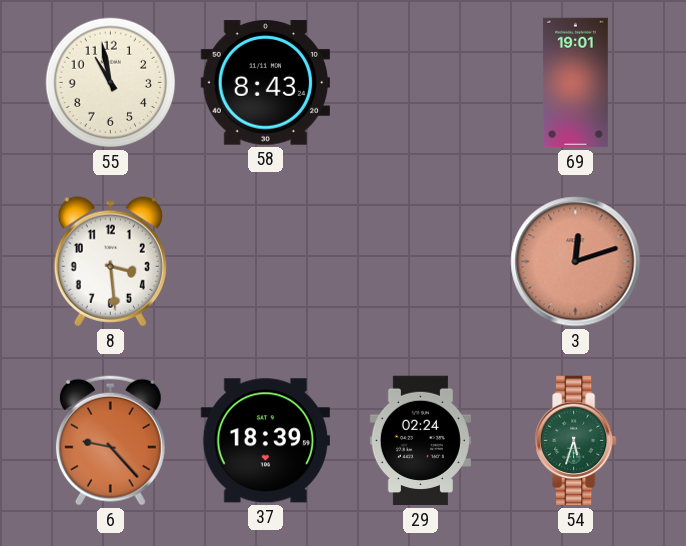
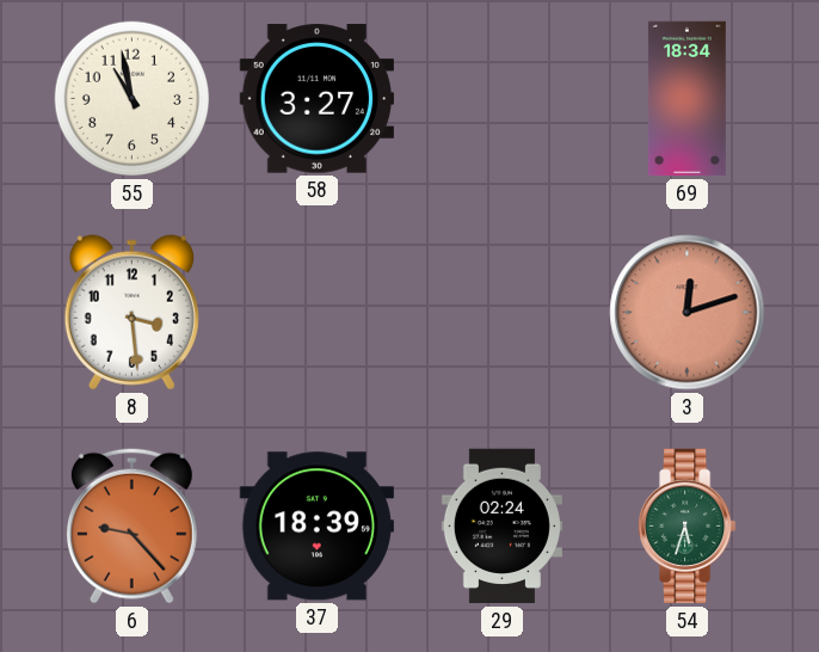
58: 8:43 -> 3:27 (316, 99)
69: 19:01 -> 18:34 (686, 99)
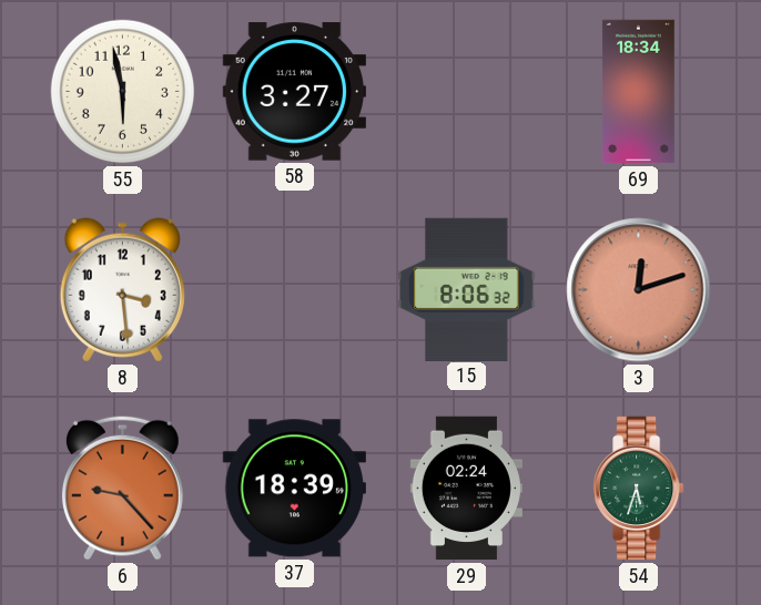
55: 10:58 -> 5:58 (123, 92)
15: none -> 8:06 (467, 289)
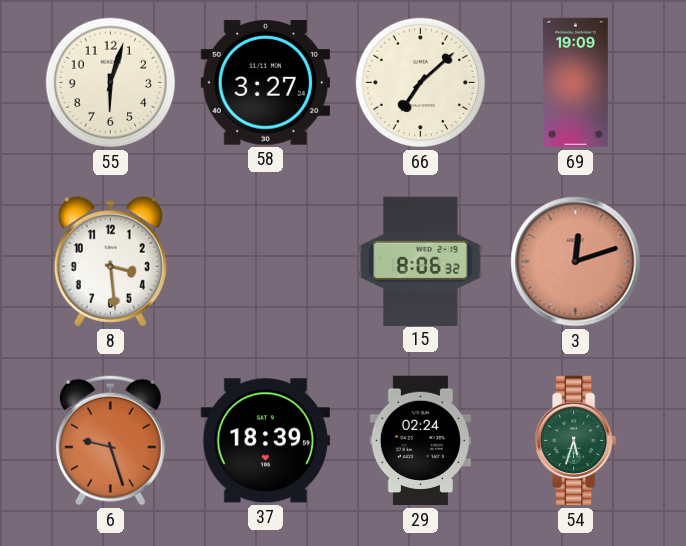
55: 5:58 -> 6:03 (111, 83)
66: none -> 7:08 (421, 83)
69: 18:34 -> 19:09 (575, 83)
6: 9:23 -> 9:27 (110, 440)
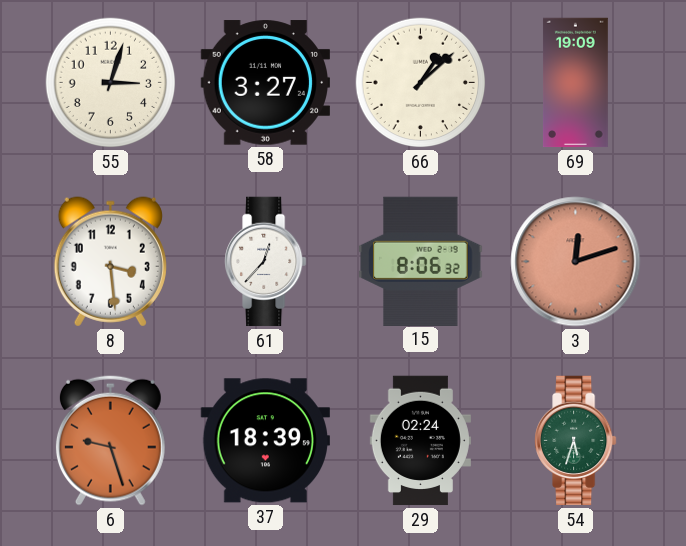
55: 6:03 -> 3:03 (111, 83)
66: 7:08 -> 1:08 (421, 83)
61: none -> 12:37 (266, 262)
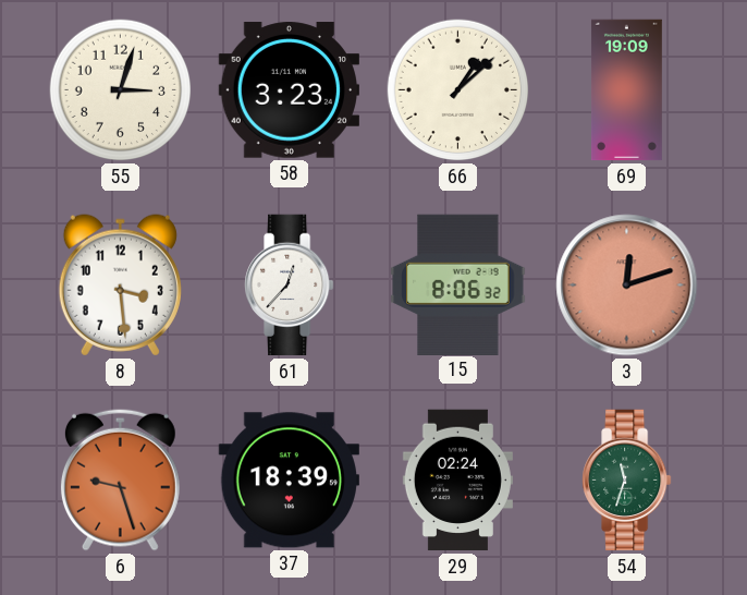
58: 3:27 -> 3:23 (289, 90)
54: 5:33 -> 11:33 (627, 481)
